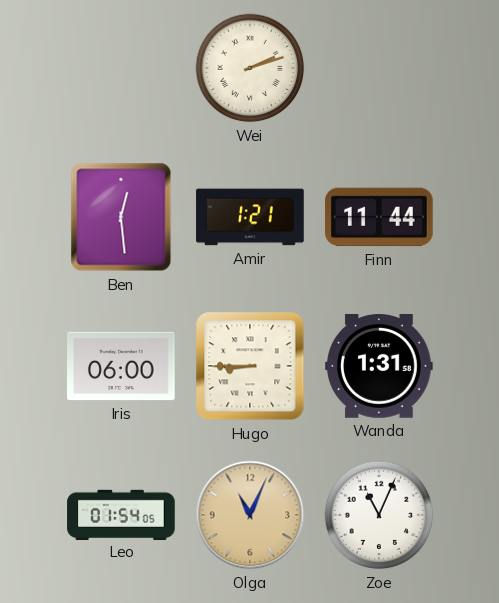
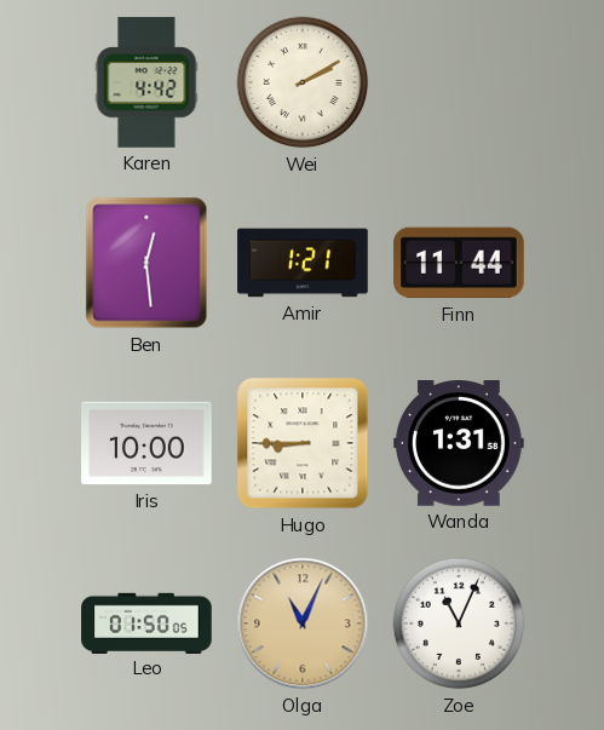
Karen: none -> 4:42 (146, 82)
Wei: 2:12 -> 2:10 (303, 82)
Iris: 06:00 -> 10:00 (146, 443)
Leo: 01:54 -> 01:50 (146, 622)
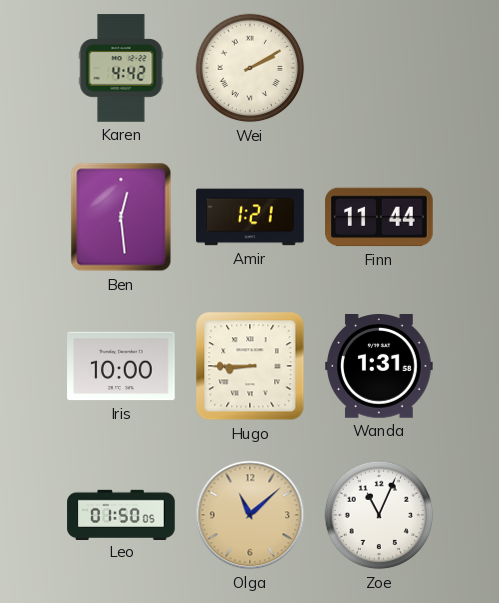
Olga: 11:04 -> 11:08 (250, 515)
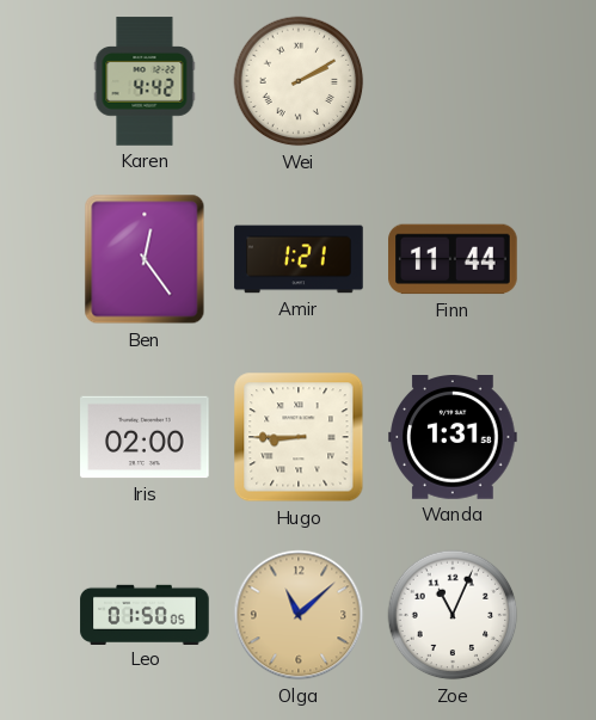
Ben: 12:29 -> 12:24 (145, 259)
Iris: 10:00 -> 02:00 (145, 437)
